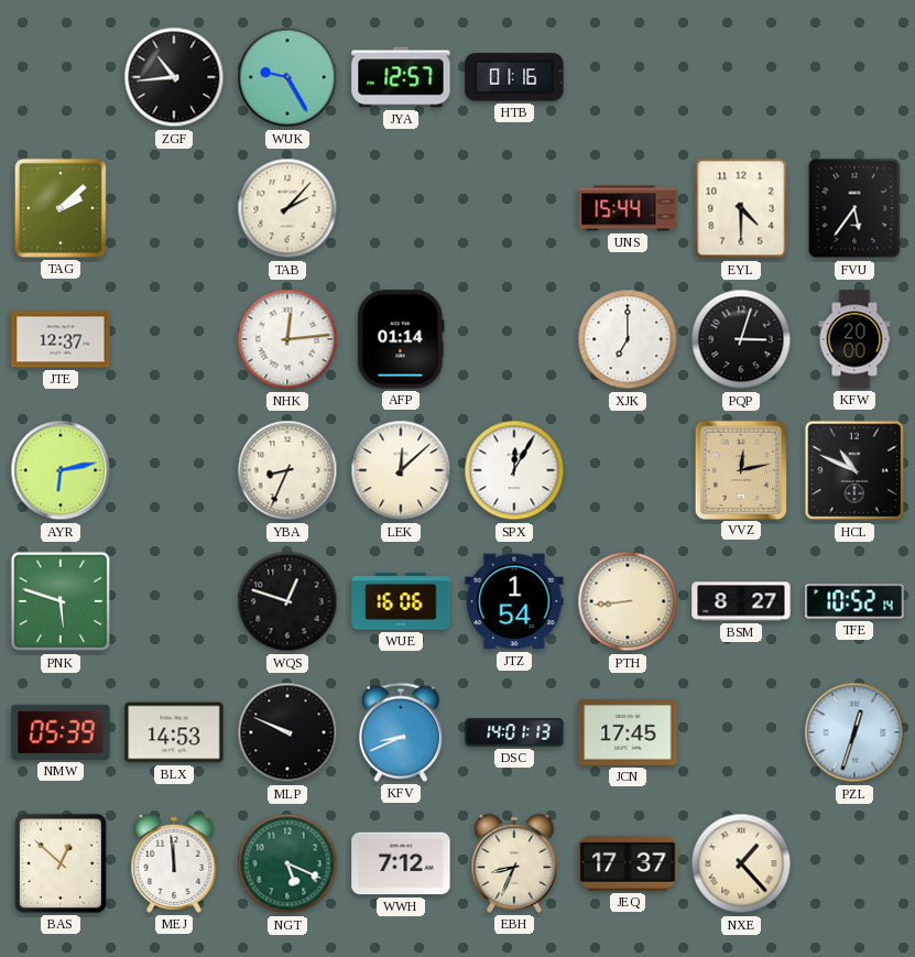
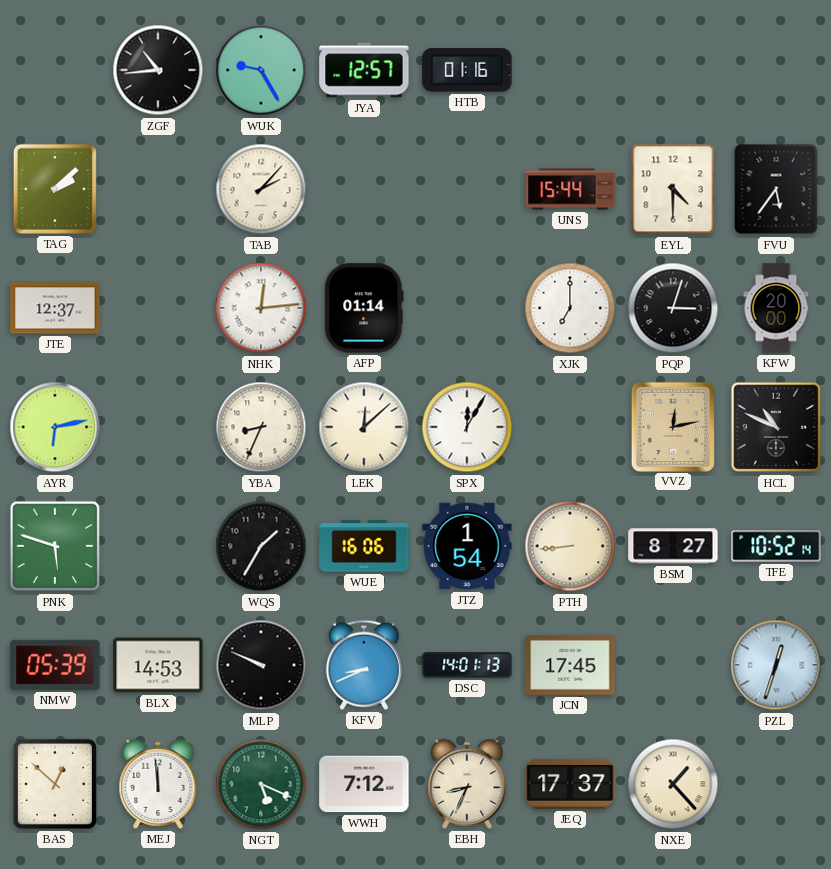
WQS: 12:48 -> 1:35 (261, 546)
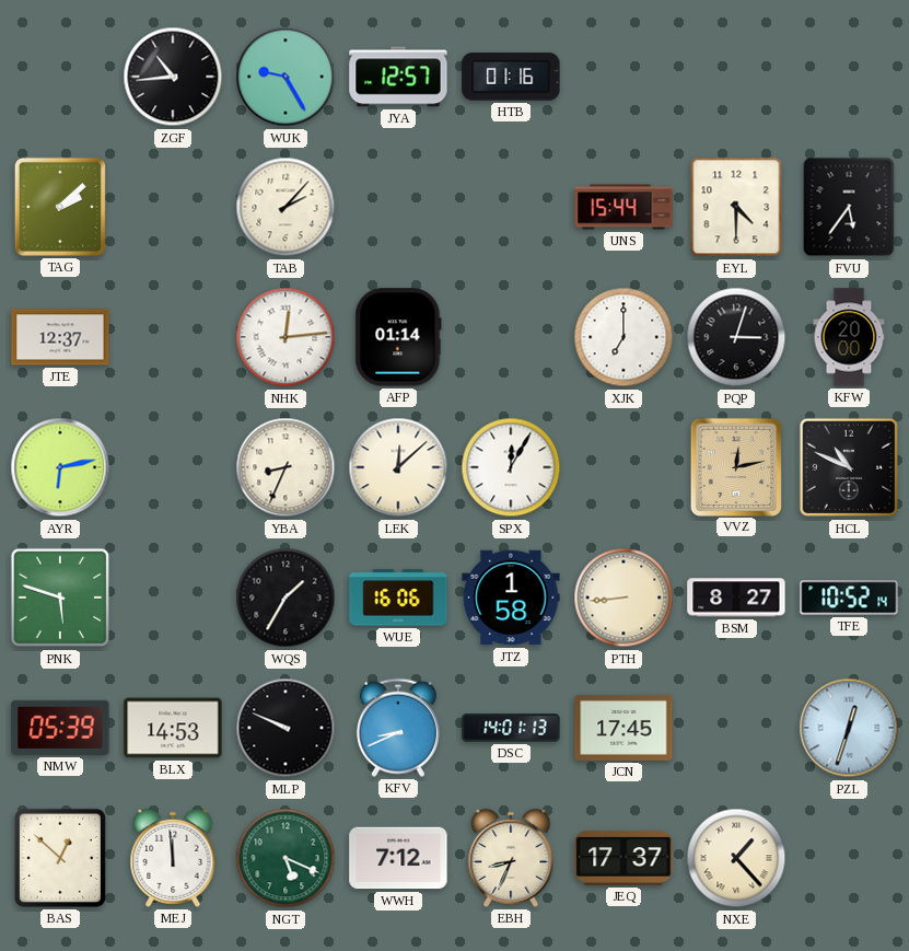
JTZ: 1:54 -> 1:58 (511, 598)
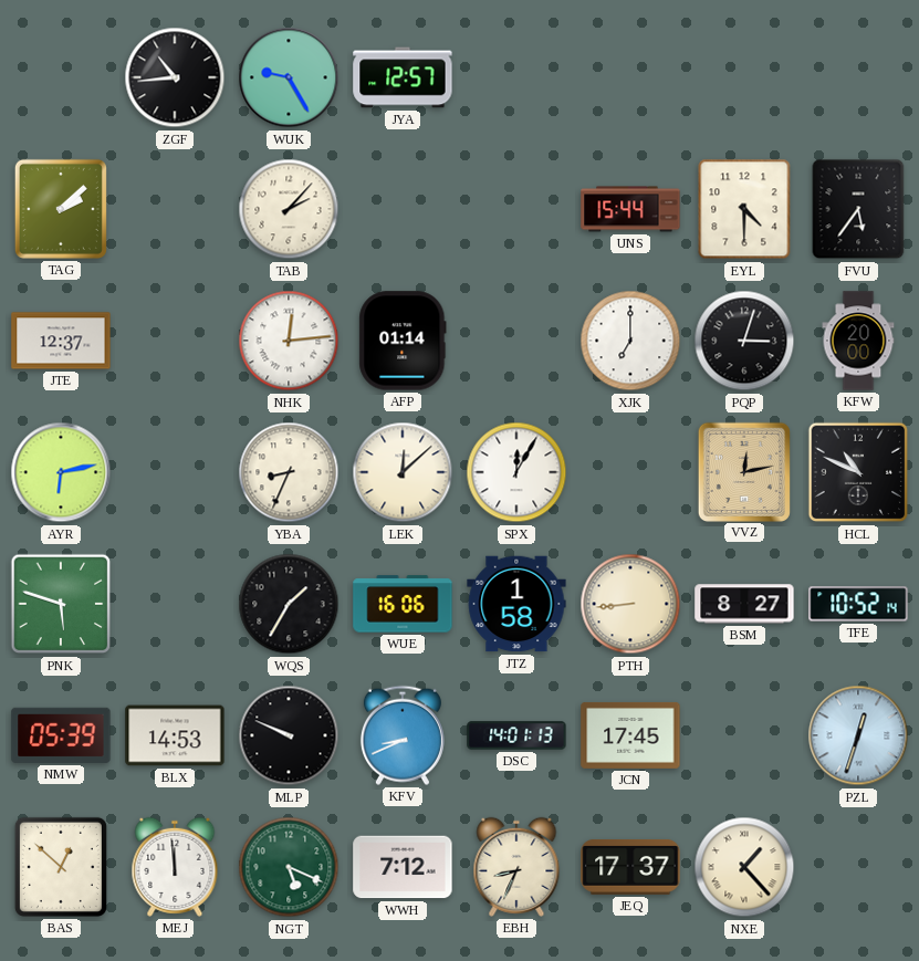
HTB: 01:16 -> none (511, 77)
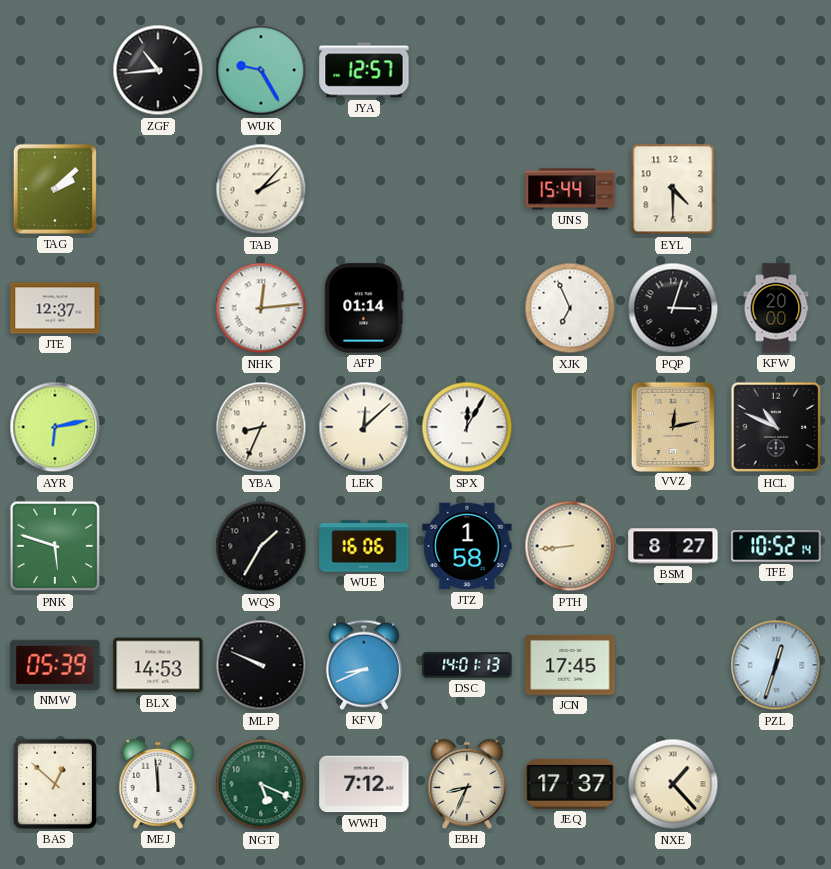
FVU: 5:36 -> none (858, 209)
XJK: 7:00 -> 6:56 (570, 308)
